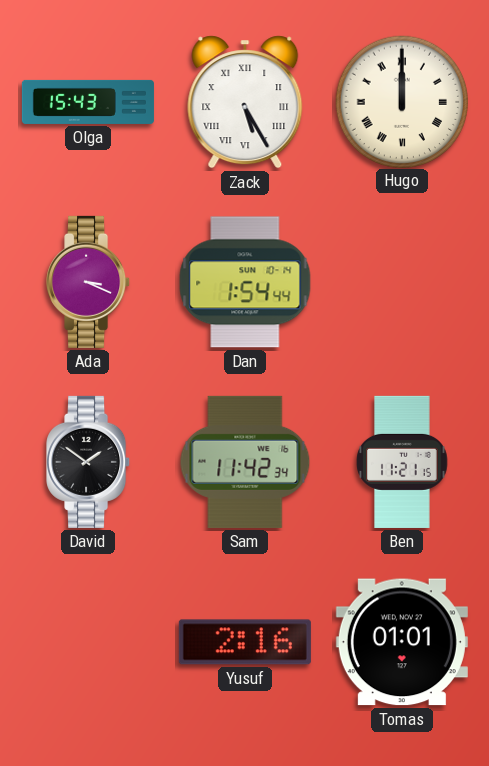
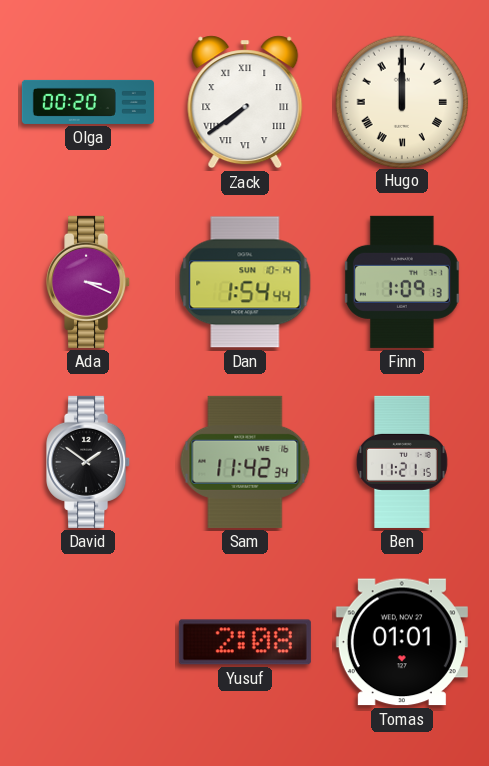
Olga: 15:43 -> 00:20 (88, 102)
Zack: 5:25 -> 7:39 (245, 102)
Finn: none -> 1:09 (402, 282)
Yusuf: 2:16 -> 2:08 (245, 642)
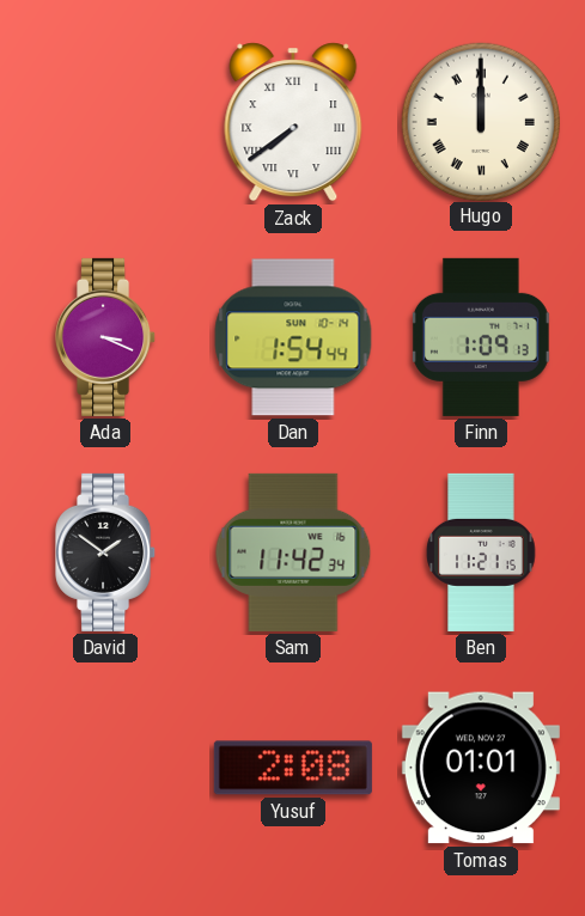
Olga: 00:20 -> none (88, 102)
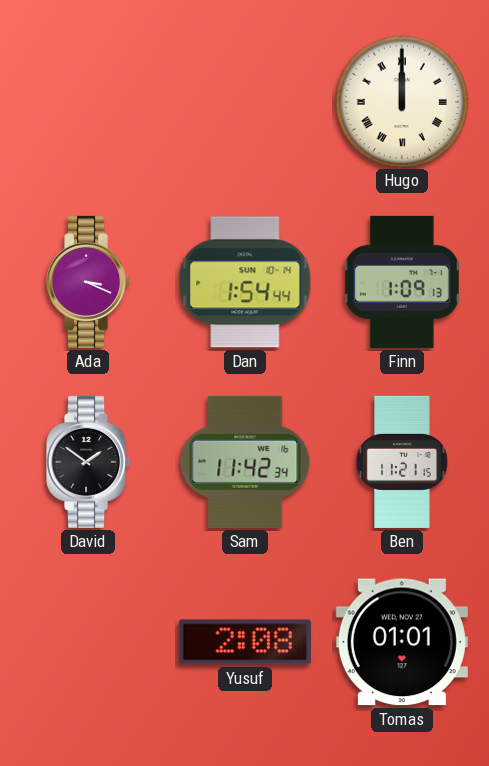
Zack: 7:39 -> none (293, 122)
